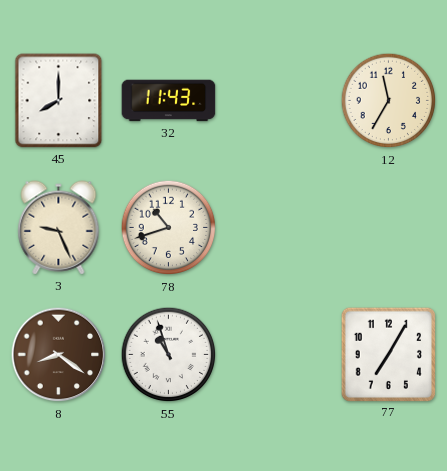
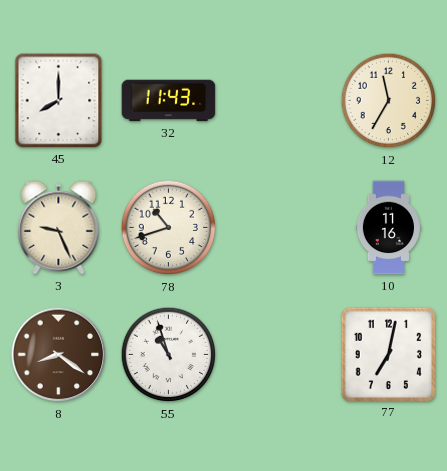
10: none -> 11:16 (388, 228)
77: 7:05 -> 7:02 (388, 354)
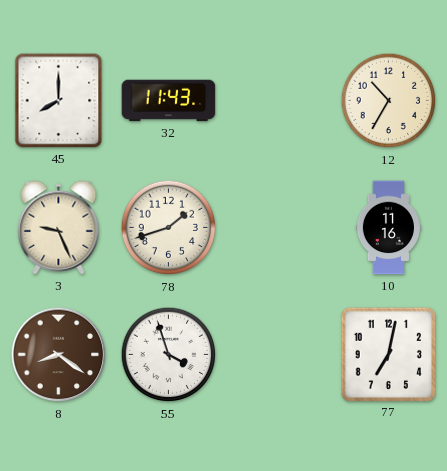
12: 11:35 -> 10:35 (389, 101)
78: 10:42 -> 1:42 (169, 228)
55: 10:57 -> 3:57 (169, 355)
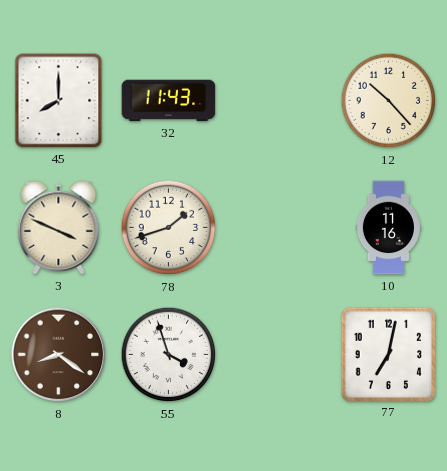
12: 10:35 -> 10:23 (389, 101)
3: 9:26 -> 3:49 (59, 228)
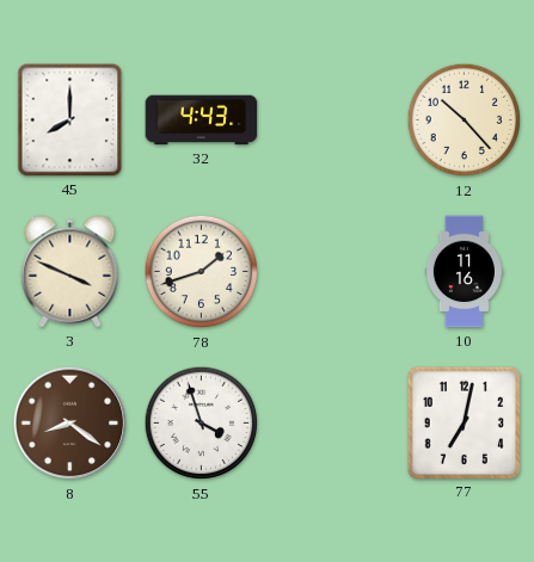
32: 11:43 -> 4:43 (202, 121)
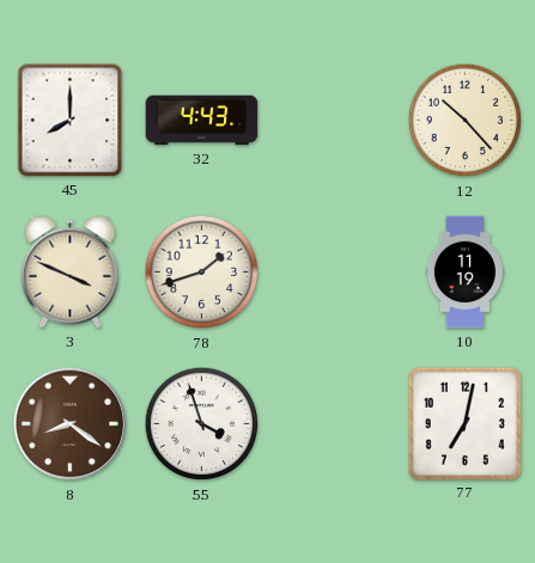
10: 11:16 -> 11:19 (464, 273)
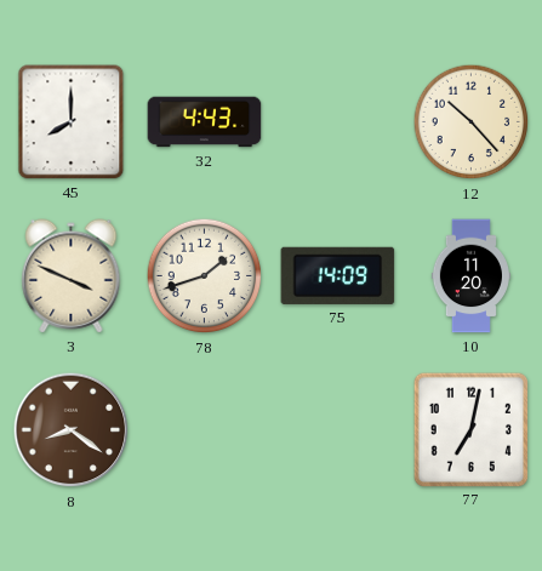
75: none -> 14:09 (338, 275)
10: 11:19 -> 11:20 (470, 276)
55: 3:57 -> none (202, 424)
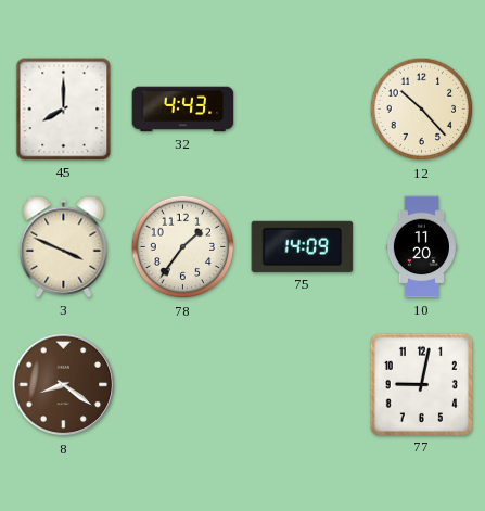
78: 1:42 -> 1:36 (183, 247)
77: 7:02 -> 9:02 (421, 384)
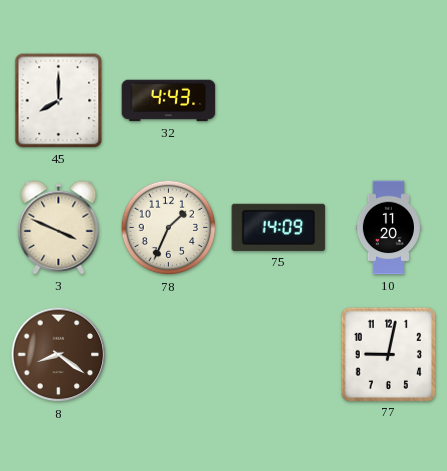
12: 10:23 -> none (422, 110)
78: 1:36 -> 1:34 (169, 228)
